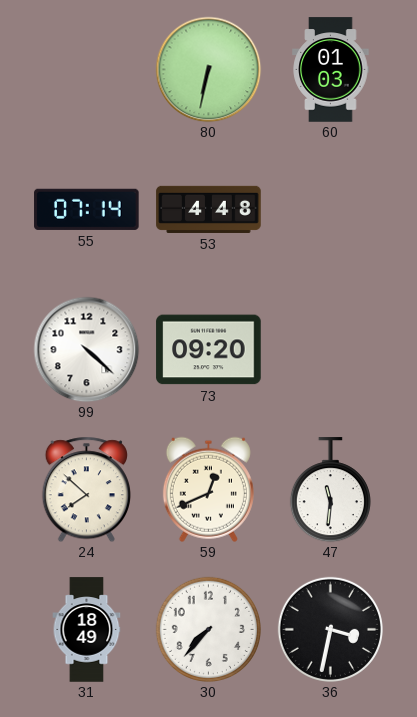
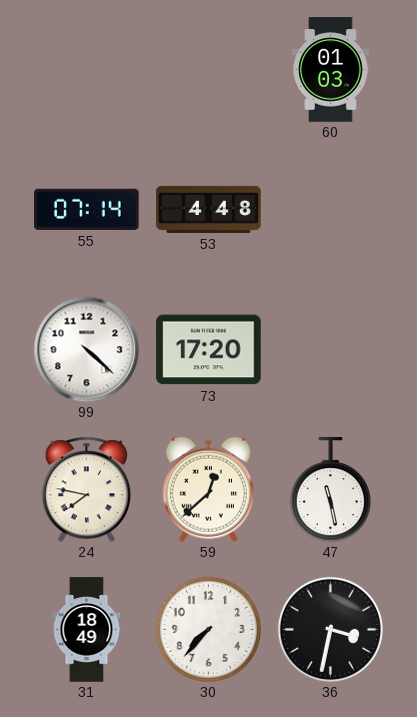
80: 6:32 -> none (208, 69)
73: 09:20 -> 17:20 (209, 350)
24: 7:52 -> 7:47 (86, 489)
59: 12:41 -> 12:38 (208, 489)
47: 11:31 -> 11:28 (330, 490)
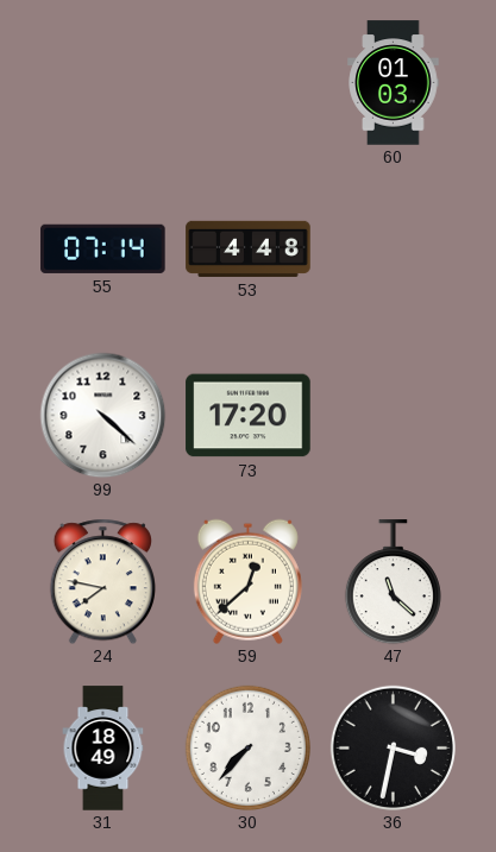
47: 11:28 -> 11:22 (393, 582)
